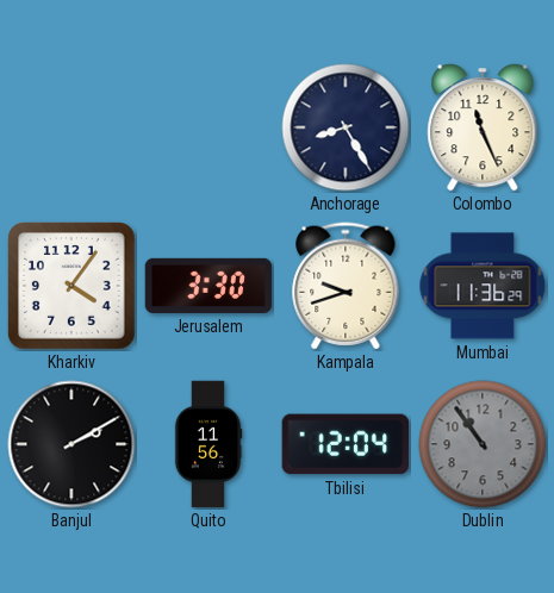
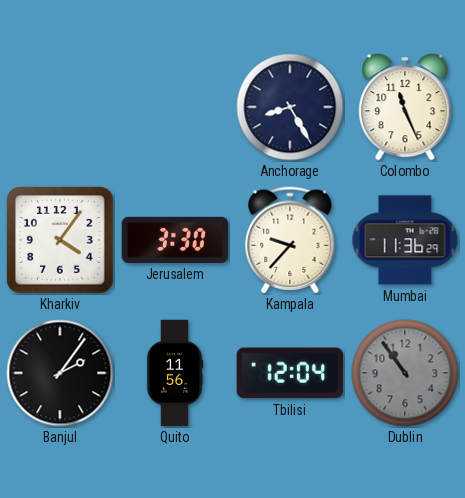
Kampala: 9:42 -> 9:37 (290, 240)
Banjul: 2:10 -> 2:06 (60, 373)
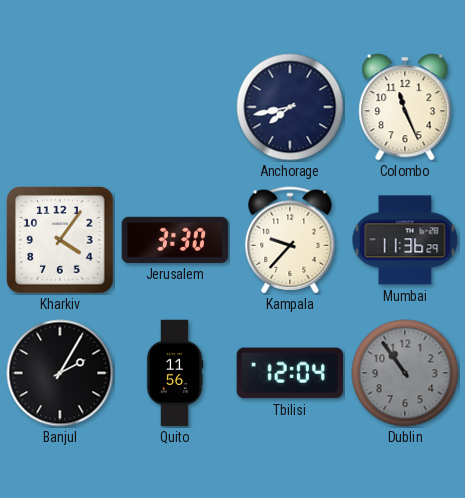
Anchorage: 8:25 -> 7:43 (290, 107)
Banjul: 2:06 -> 2:05 (60, 373)
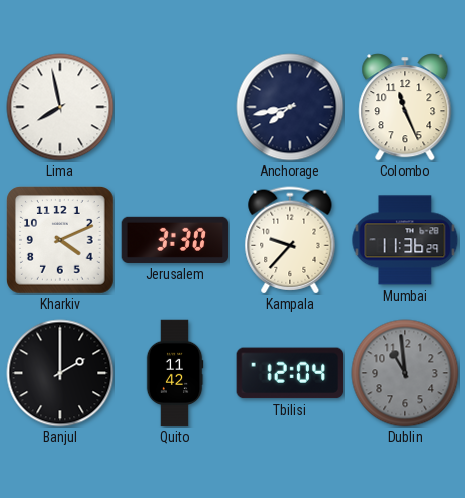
Lima: none -> 7:58 (60, 107)
Kharkiv: 4:06 -> 4:11 (61, 241)
Banjul: 2:05 -> 2:00 (60, 373)
Quito: 11:56 -> 11:42 (175, 373)
Dublin: 10:54 -> 10:59 (405, 373)
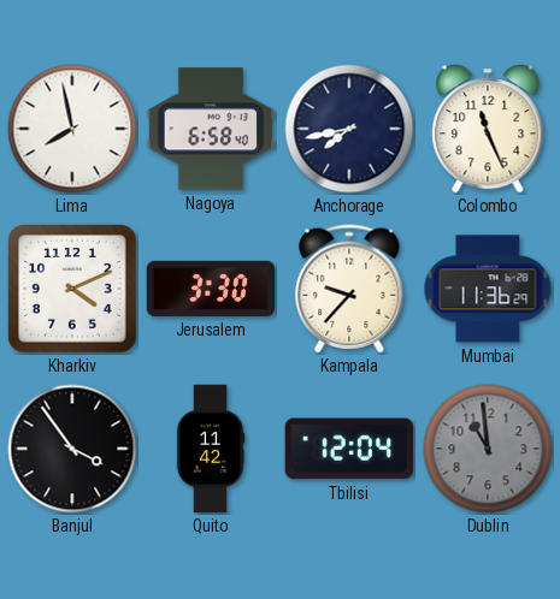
Nagoya: none -> 6:58 (211, 129)
Banjul: 2:00 -> 3:54 (72, 449)
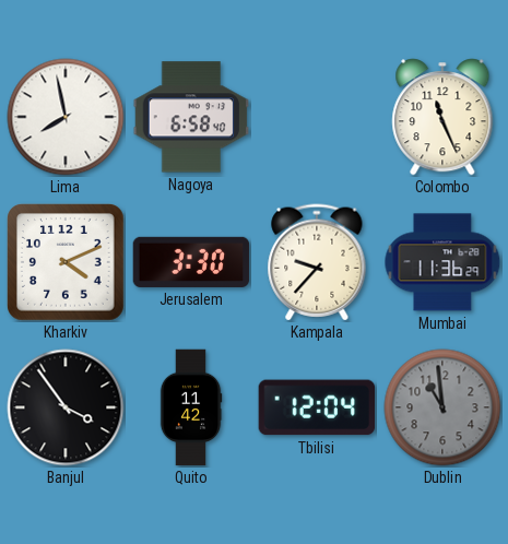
Anchorage: 7:43 -> none (349, 129)
